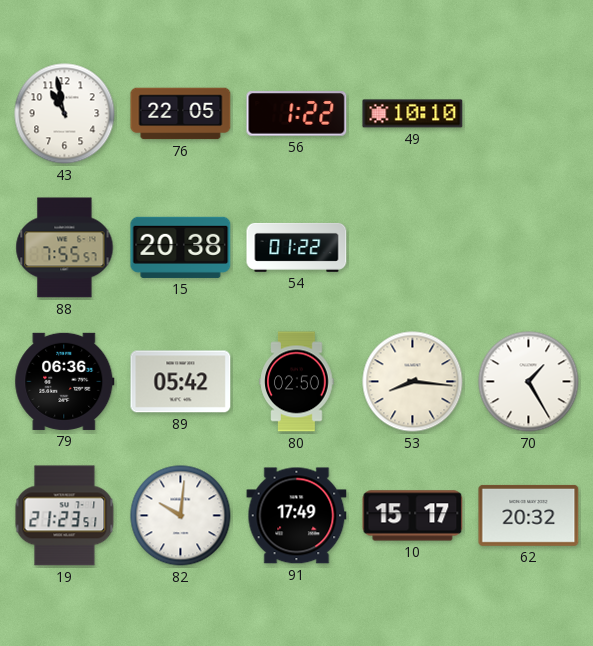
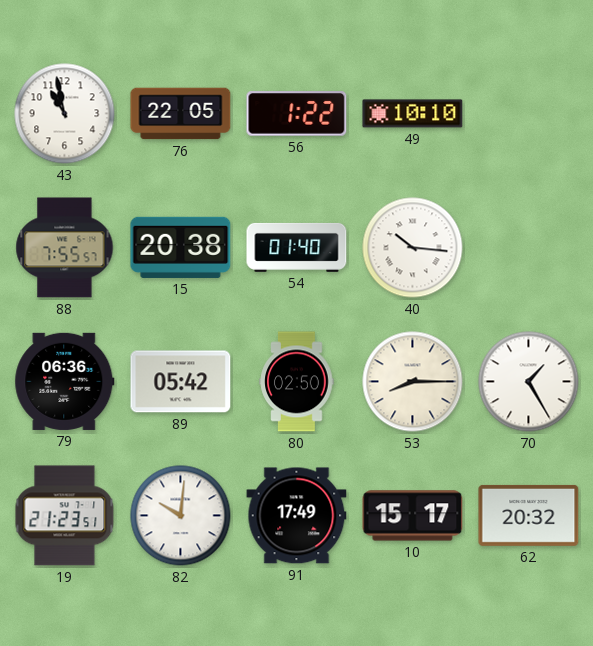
54: 01:22 -> 01:40 (297, 247)
40: none -> 10:16 (413, 248)
53: 8:16 -> 8:15 (413, 382)
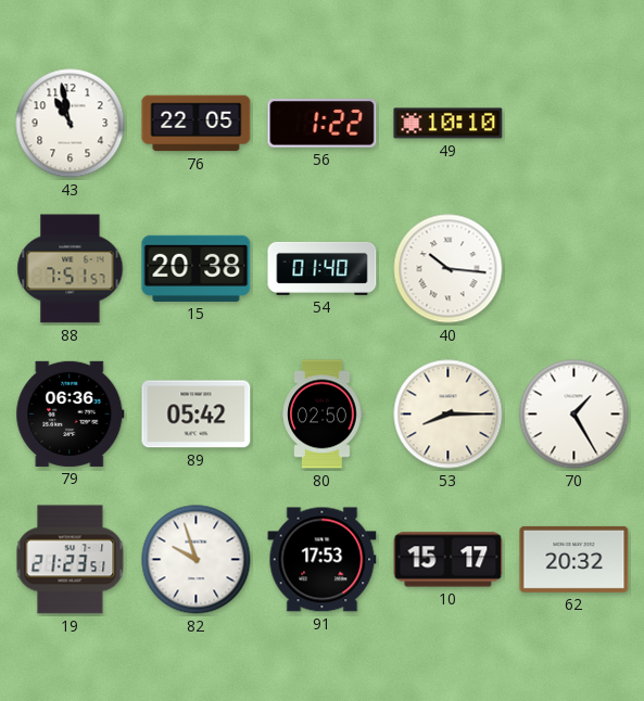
88: 7:55 -> 7:51 (71, 269)
82: 10:01 -> 9:57 (197, 560)
91: 17:49 -> 17:53 (323, 560)
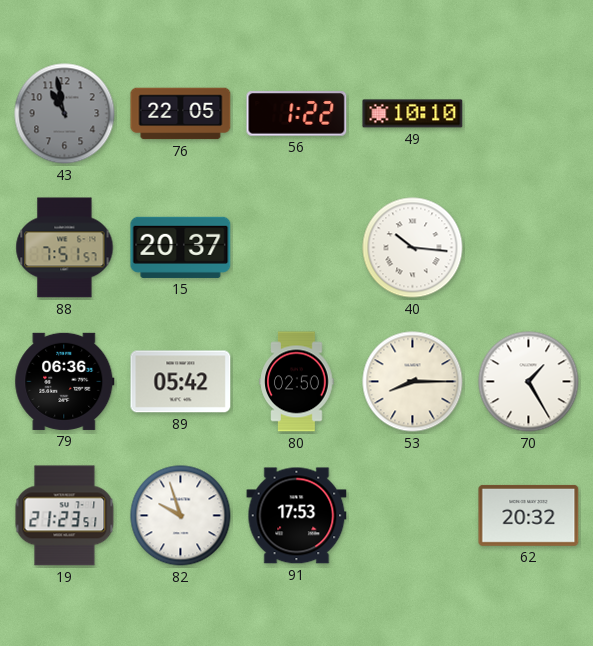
43 dial: white -> grey (65, 114)
15: 20:38 -> 20:37 (181, 247)
54: 01:40 -> none (323, 268)
10: 15:17 -> none (449, 560)
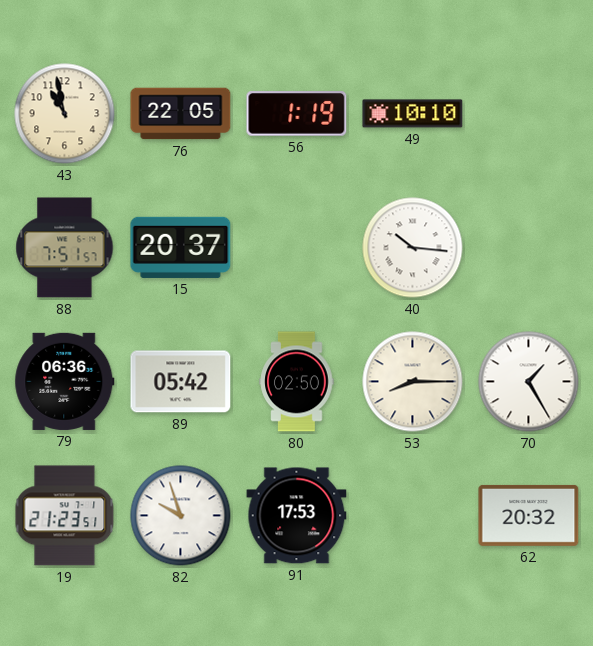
43 dial: grey -> cream (65, 114)
56: 1:22 -> 1:19 (297, 114)
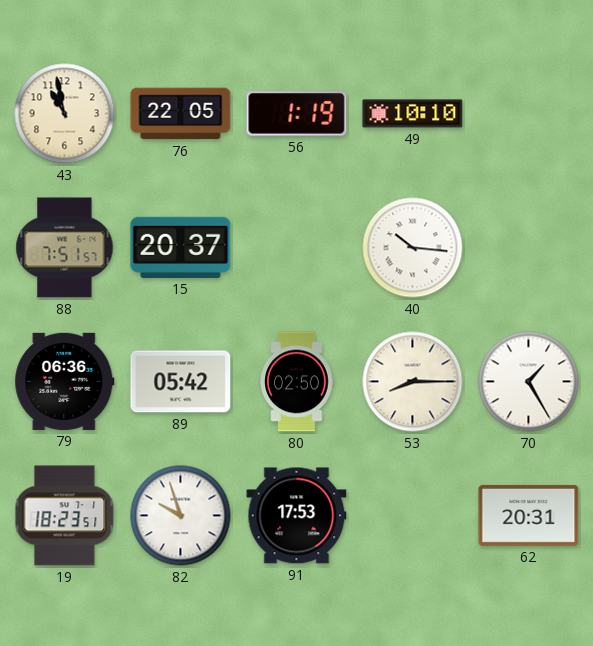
19: 21:23 -> 18:23 (65, 516)
62: 20:32 -> 20:31 (529, 515)
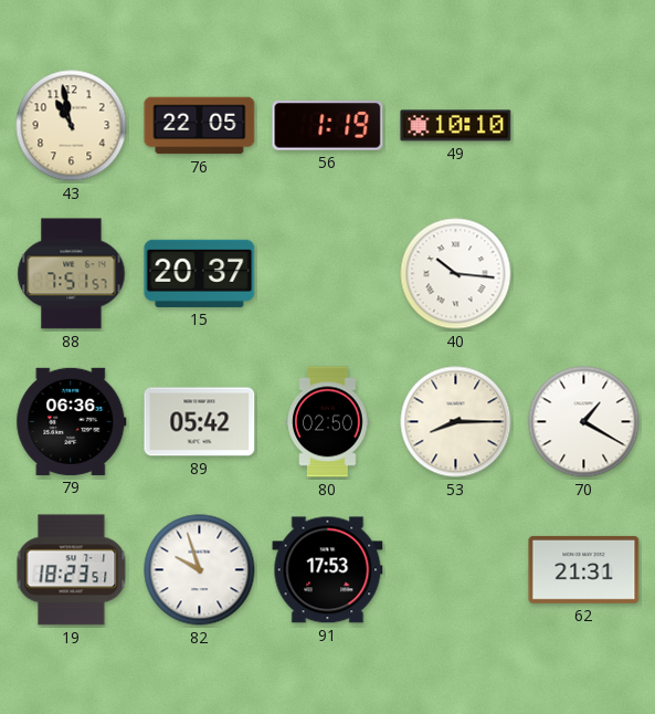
70: 1:25 -> 1:20 (584, 422)
62: 20:31 -> 21:31 (584, 569)
